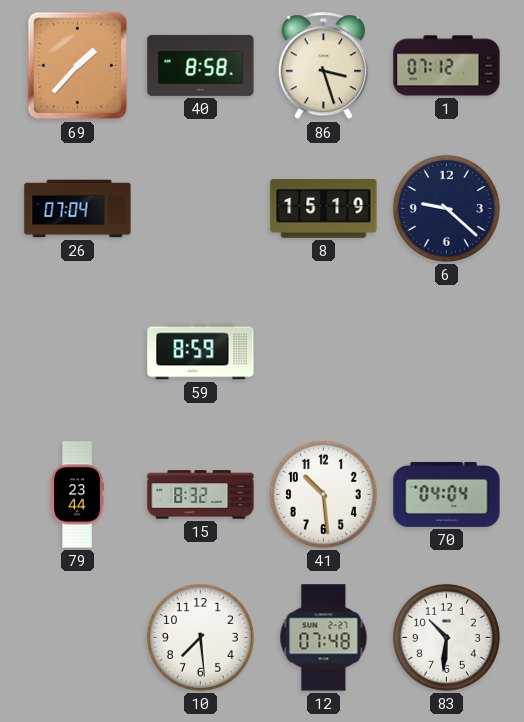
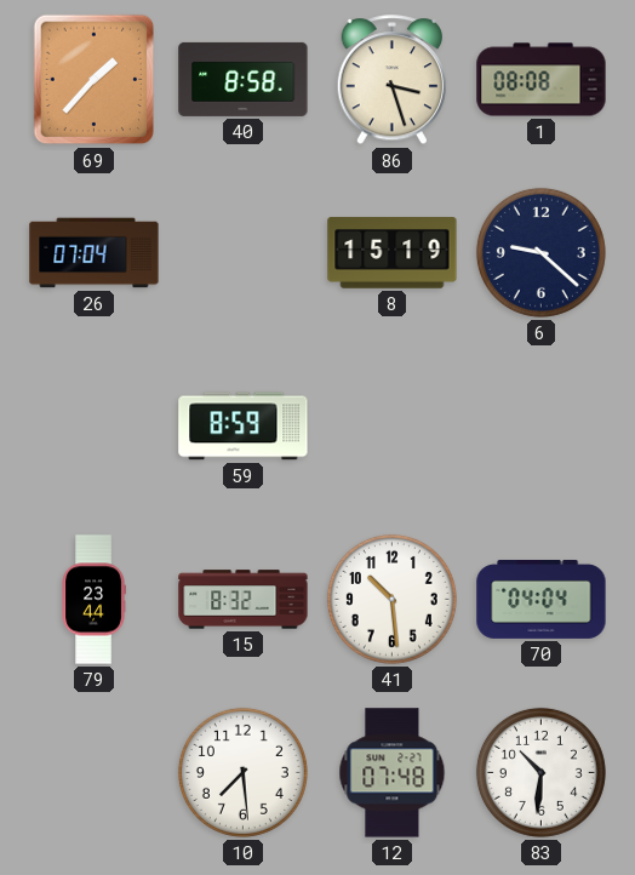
1: 07:12 -> 08:08 (542, 80)
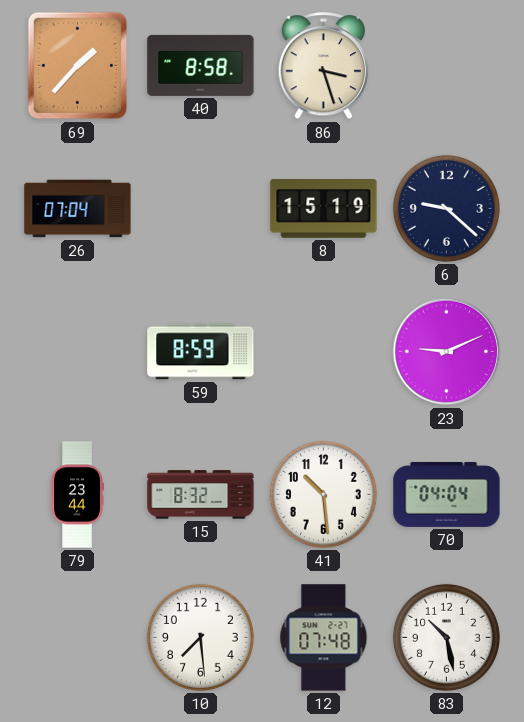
1: 08:08 -> none (542, 80)
23: none -> 9:11 (447, 352)
83: 10:31 -> 10:28 (446, 637)
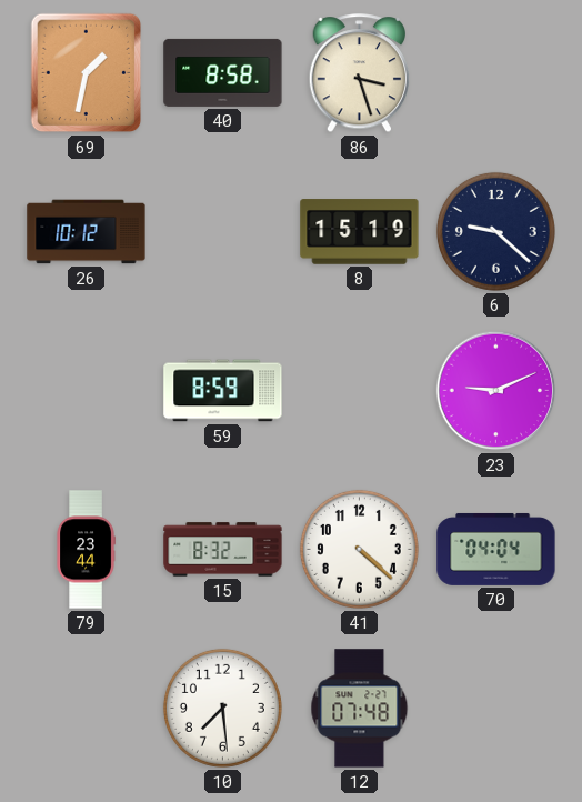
69: 1:37 -> 1:32 (87, 73)
26: 07:04 -> 10:12 (87, 232)
41: 10:29 -> 4:22 (359, 549)
83: 10:28 -> none (446, 637)
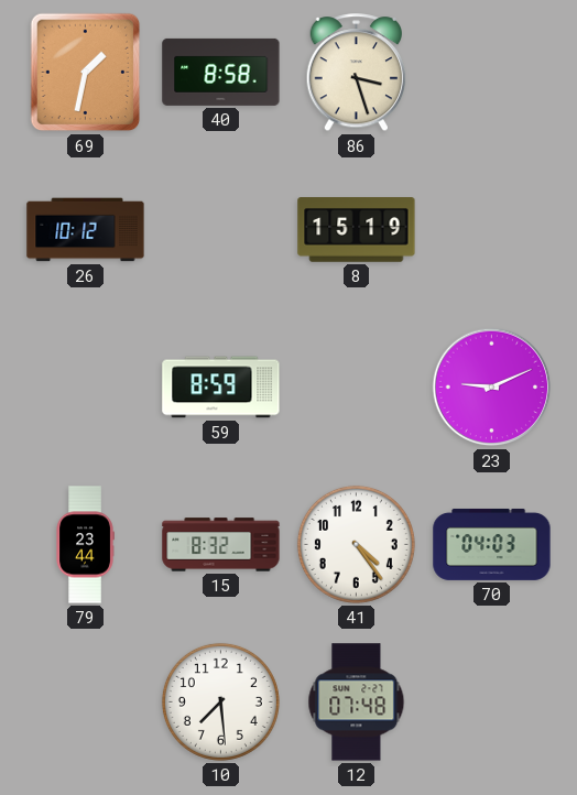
6: 9:22 -> none (495, 231)
41: 4:22 -> 4:24 (356, 544)
70: 04:04 -> 04:03 (492, 544)
